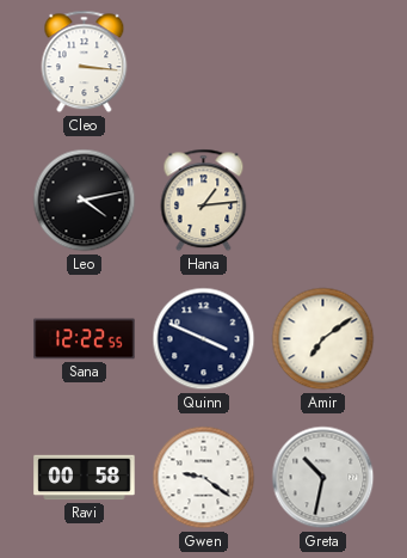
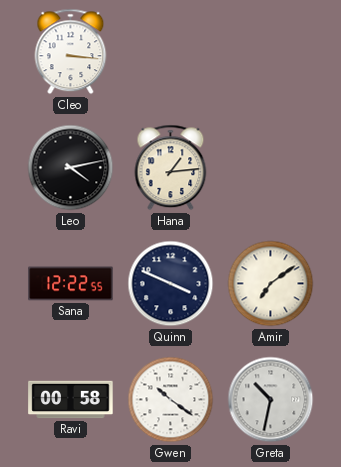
Gwen: 9:21 -> 10:21 (171, 400)
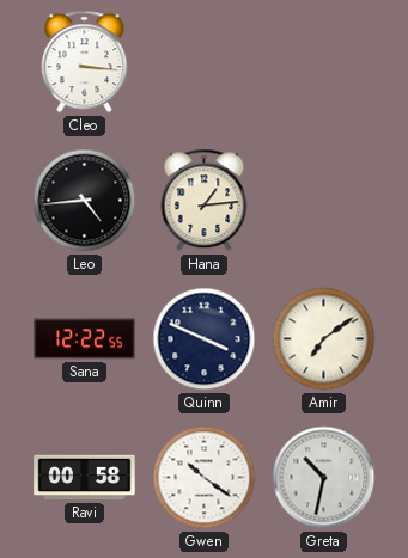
Leo: 4:13 -> 4:44 (85, 201)
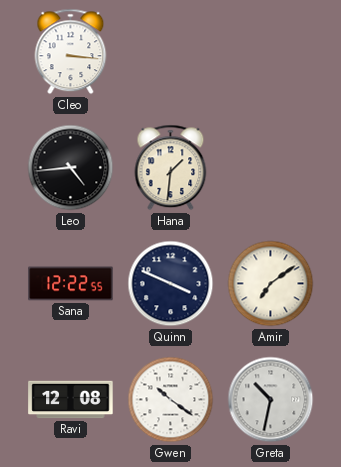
Hana: 1:14 -> 1:31 (171, 168)
Ravi: 00:58 -> 12:08 (71, 400)
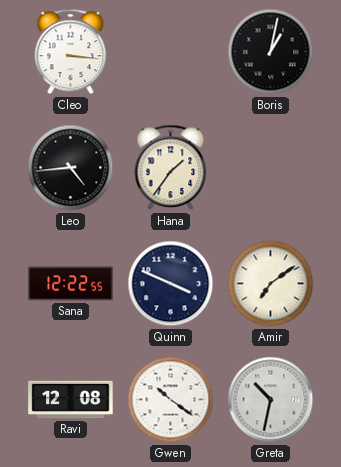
Boris: none -> 1:02 (271, 52)
Hana: 1:31 -> 1:36 (171, 168)
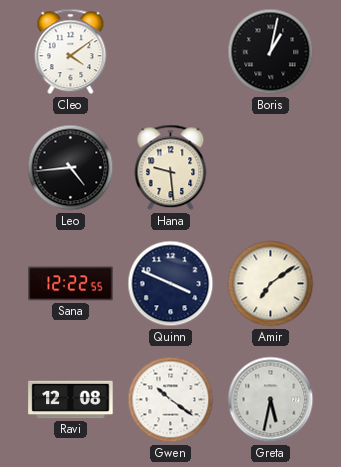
Cleo: 3:16 -> 4:09 (71, 52)
Hana: 1:36 -> 9:29 (171, 168)
Greta: 10:32 -> 5:32 (271, 400)
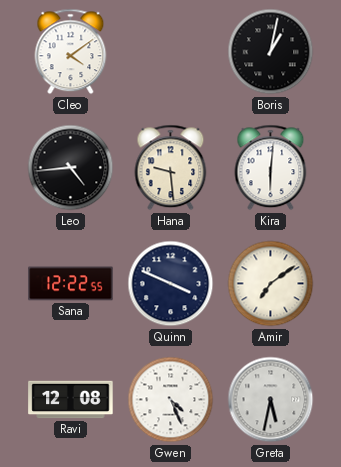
Kira: none -> 6:01 (271, 168)
Gwen: 10:21 -> 4:26 (171, 400)
